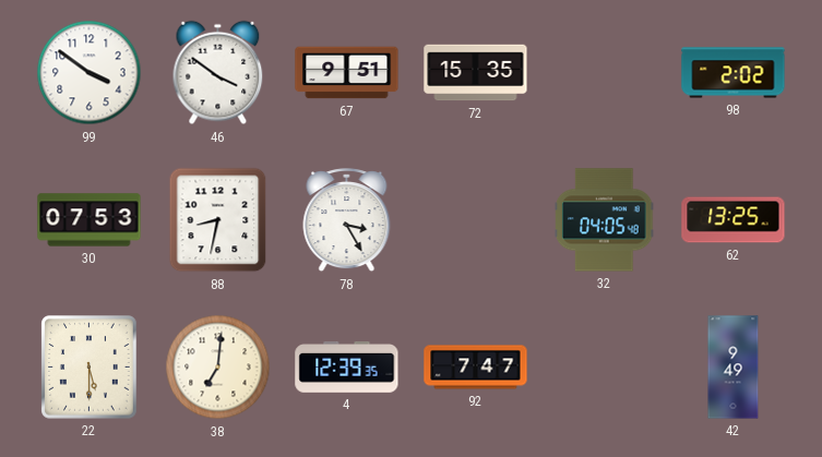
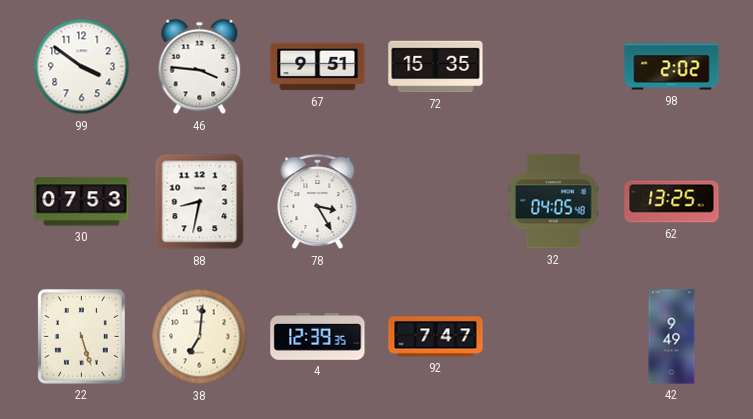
46: 3:51 -> 3:46 (200, 67)
22: 5:30 -> 5:27 (82, 337)
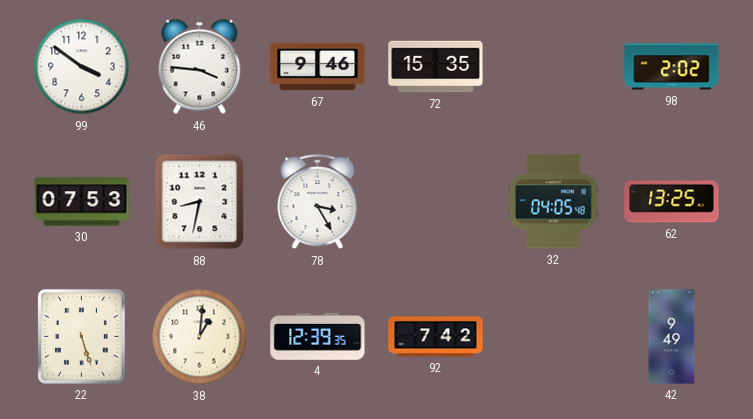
67: 9:51 -> 9:46 (318, 67)
38: 7:01 -> 1:01 (200, 337)
92: 7:47 -> 7:42 (436, 337)
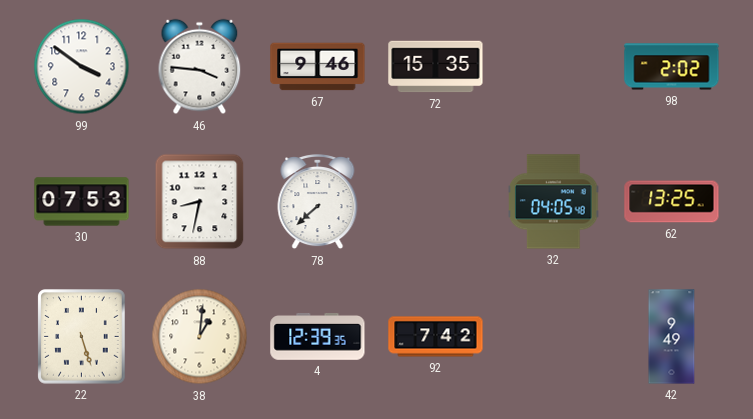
78: 3:25 -> 7:38 (318, 203)
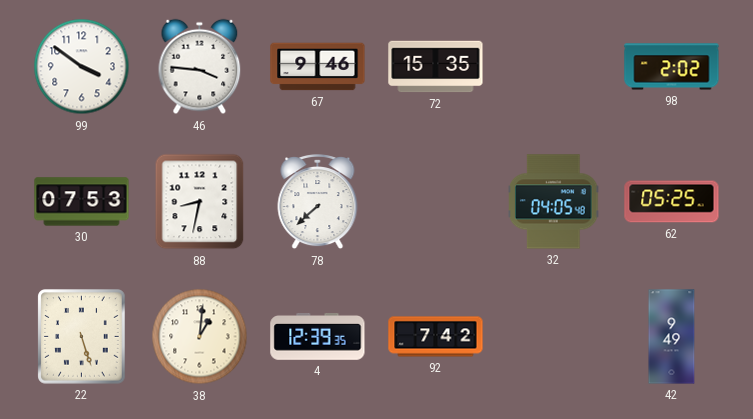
62: 13:25 -> 05:25 (672, 202)
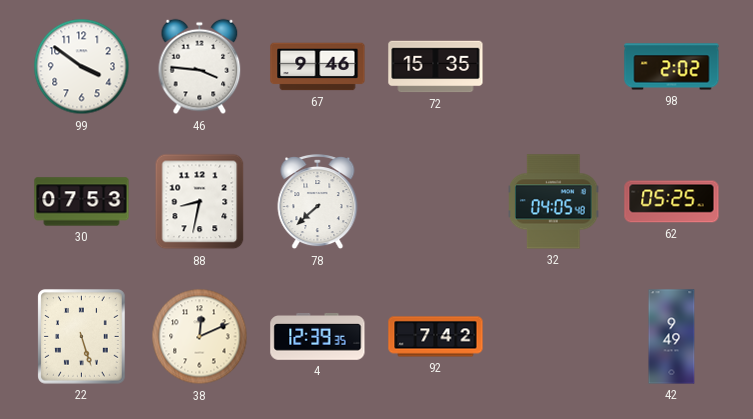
38: 1:01 -> 12:11 (200, 337)
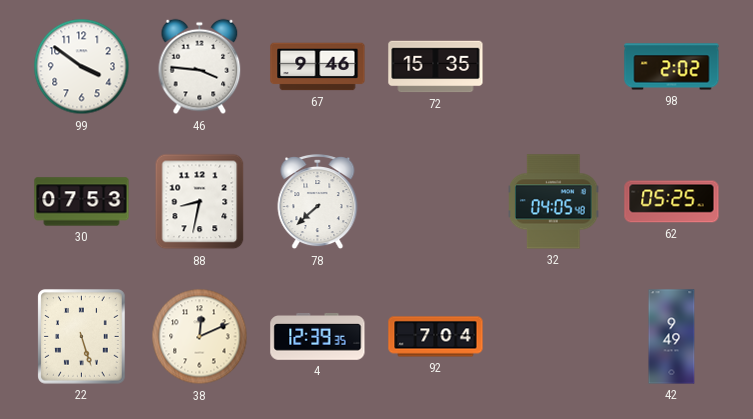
92: 7:42 -> 7:04 (436, 337)
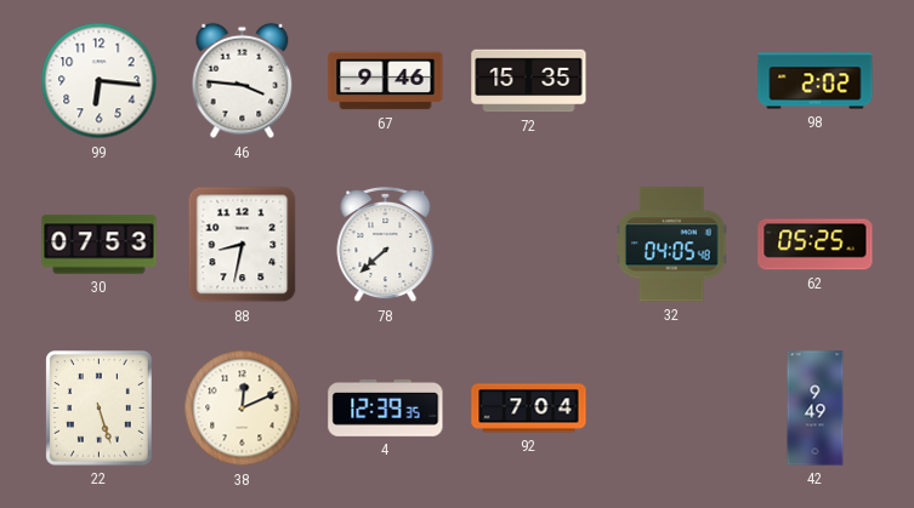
99: 3:51 -> 6:16 (100, 81)
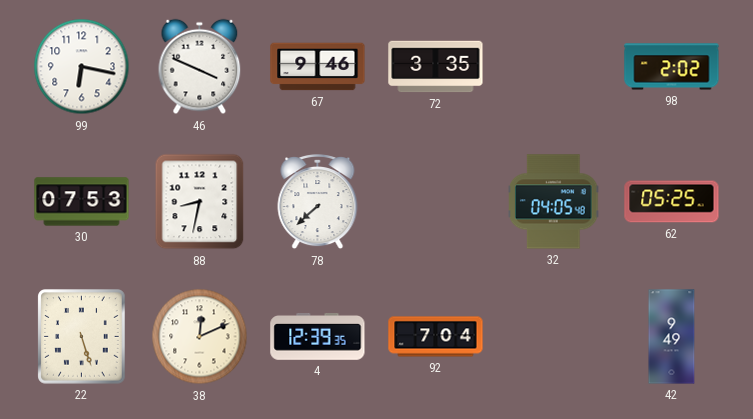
99: 6:16 -> 6:17 (82, 67)
46: 3:46 -> 3:49 (200, 67)
72: 15:35 -> 3:35 (436, 67)
